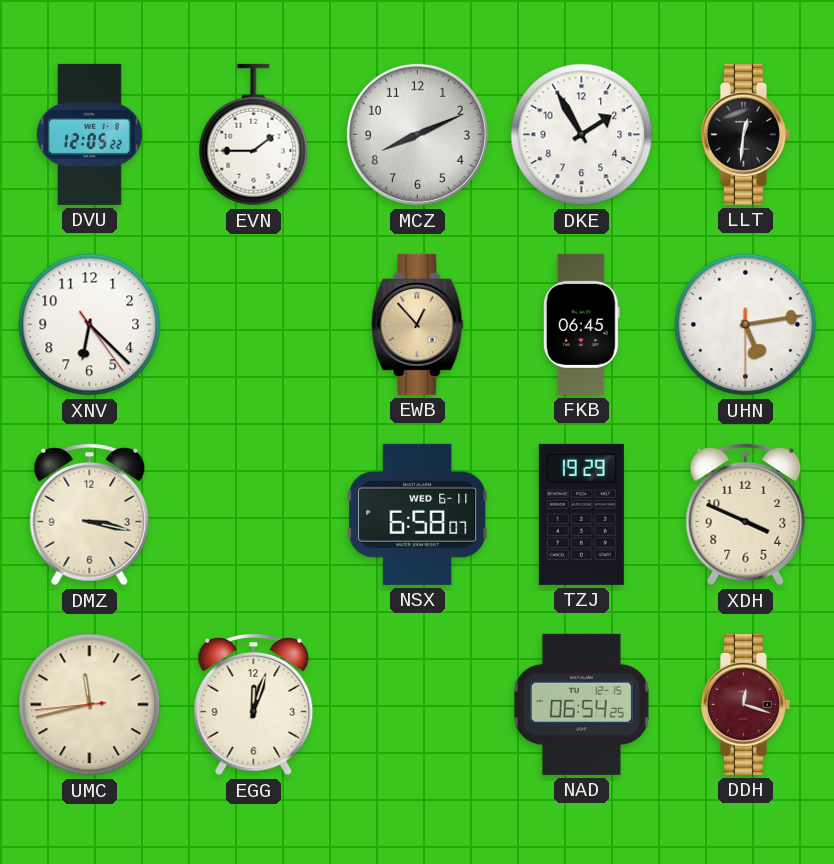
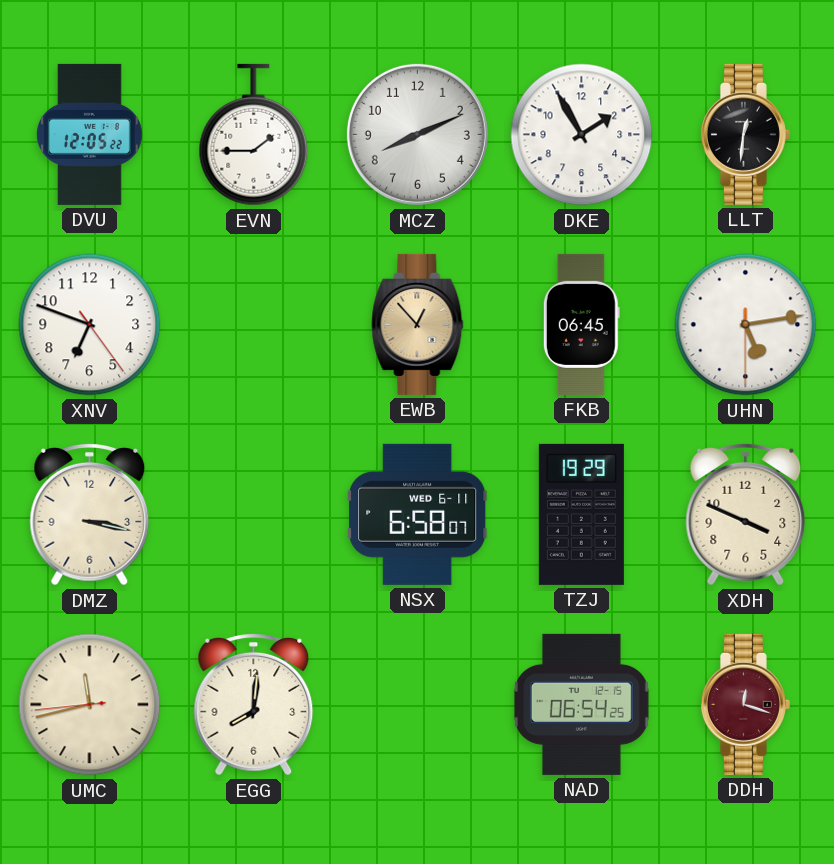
XNV: 6:22 -> 6:48 (90, 325)
EGG: 12:03 -> 8:01 (254, 704)
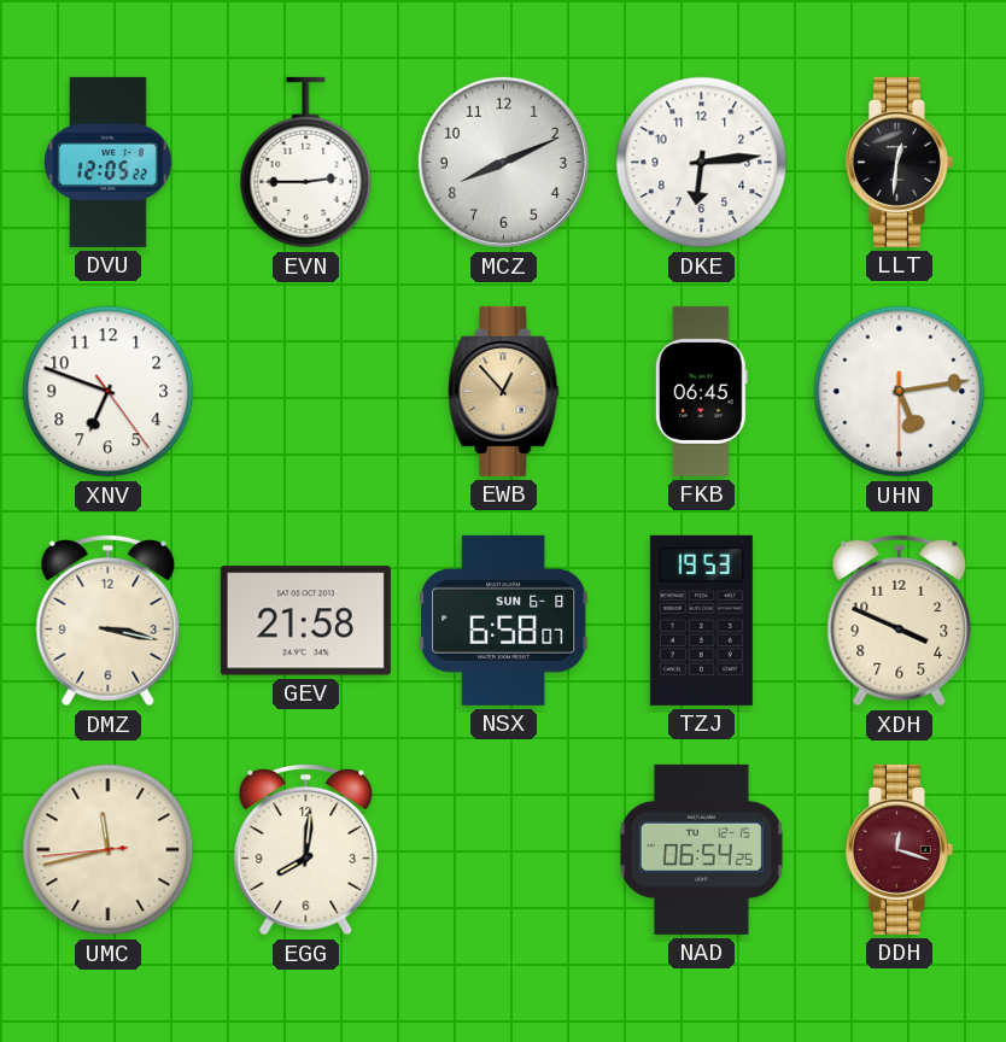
EVN: 1:45 -> 2:45 (306, 163)
DKE: 1:55 -> 6:14 (702, 163)
GEV: none -> 21:58 (305, 621)
NSX date: WED 6-11 -> SUN 6-8 (504, 620)
TZJ: 19:29 -> 19:53 (701, 620)
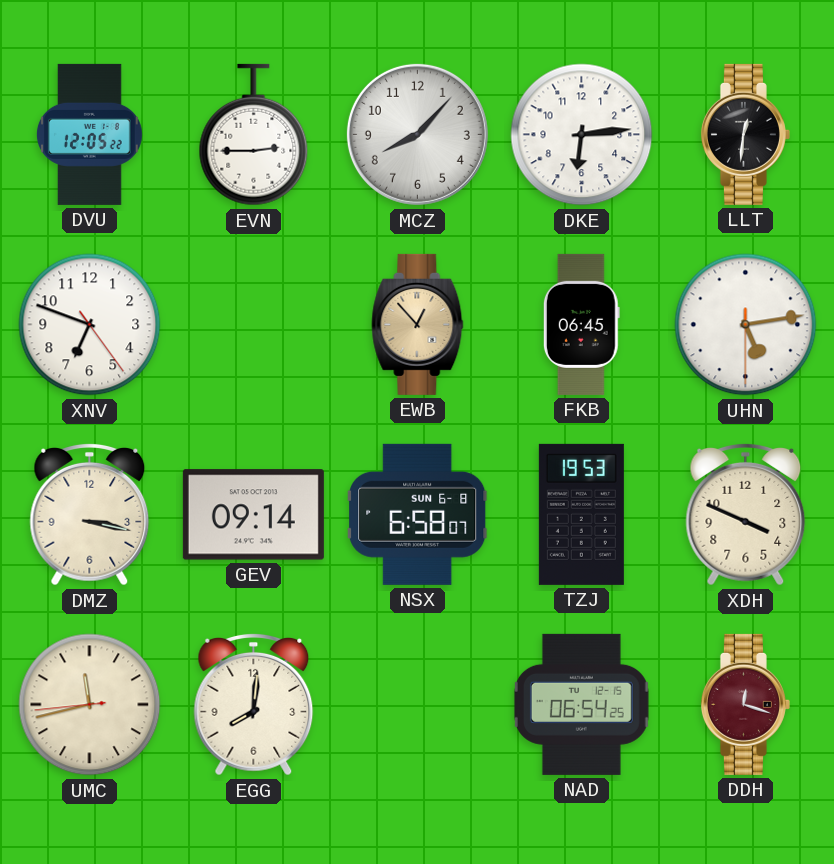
MCZ: 8:11 -> 8:07 (417, 134)
GEV: 21:58 -> 09:14 (253, 515)
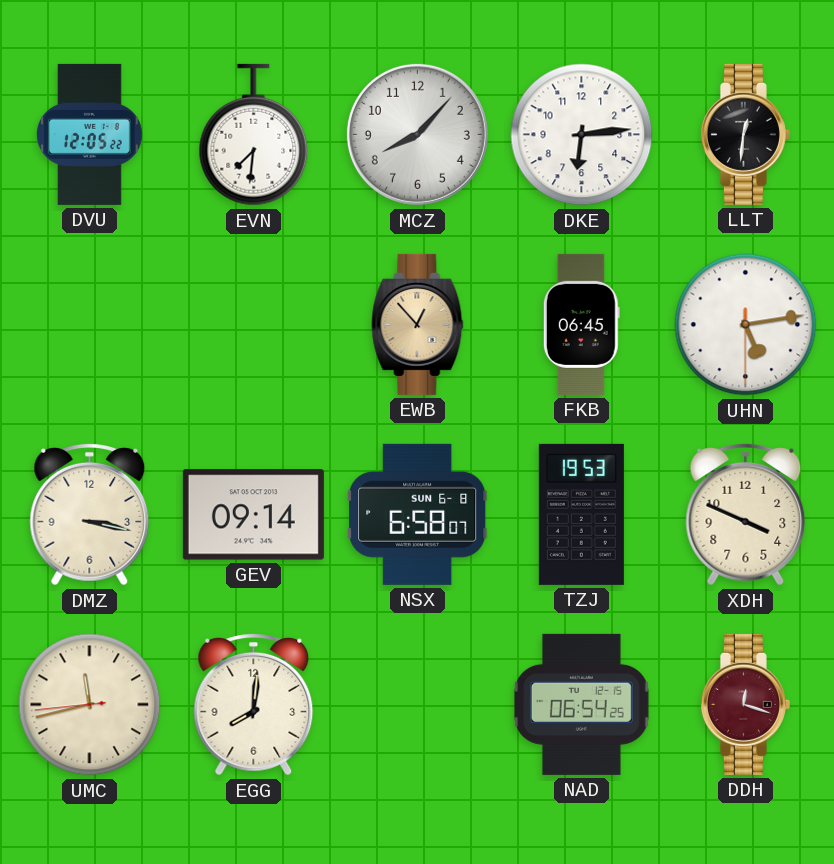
EVN: 2:45 -> 7:31 (254, 135)
XNV: 6:48 -> none (90, 325)
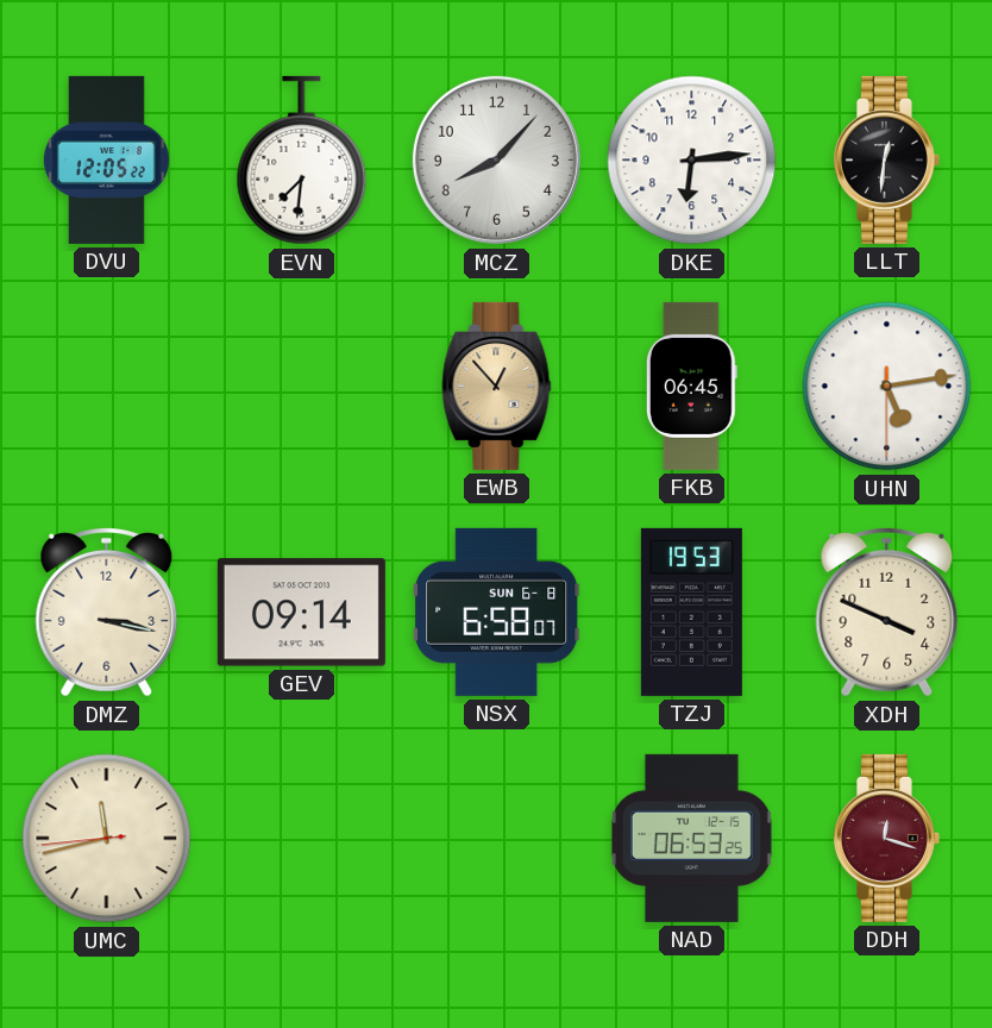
EGG: 8:01 -> none (254, 704)
NAD: 06:54 -> 06:53 (691, 838)
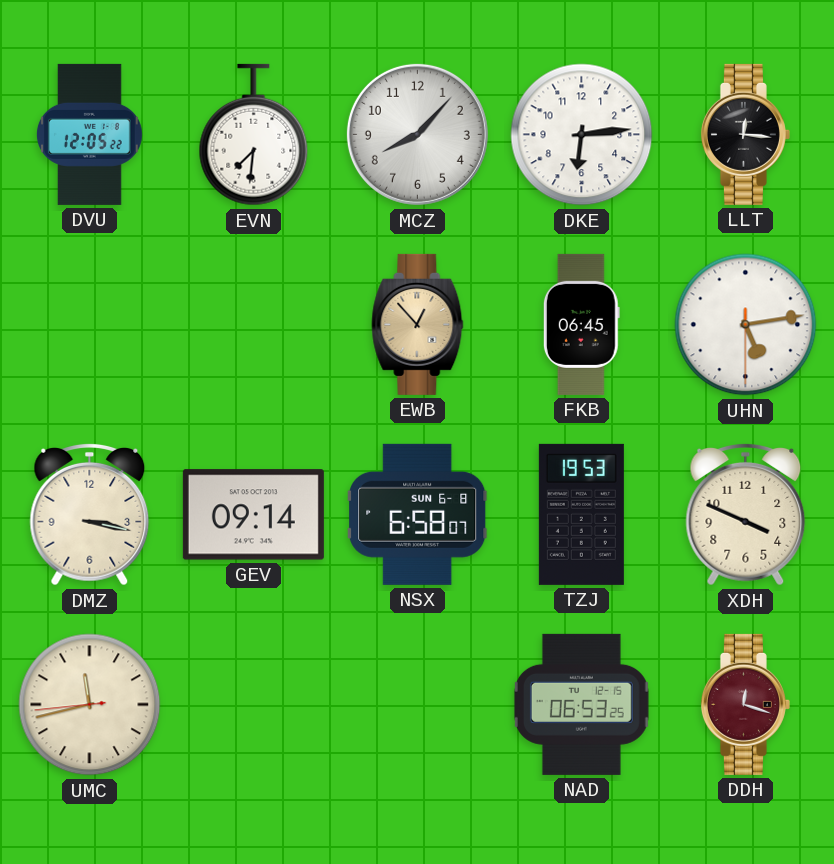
LLT: 12:31 -> 12:16 (745, 134)
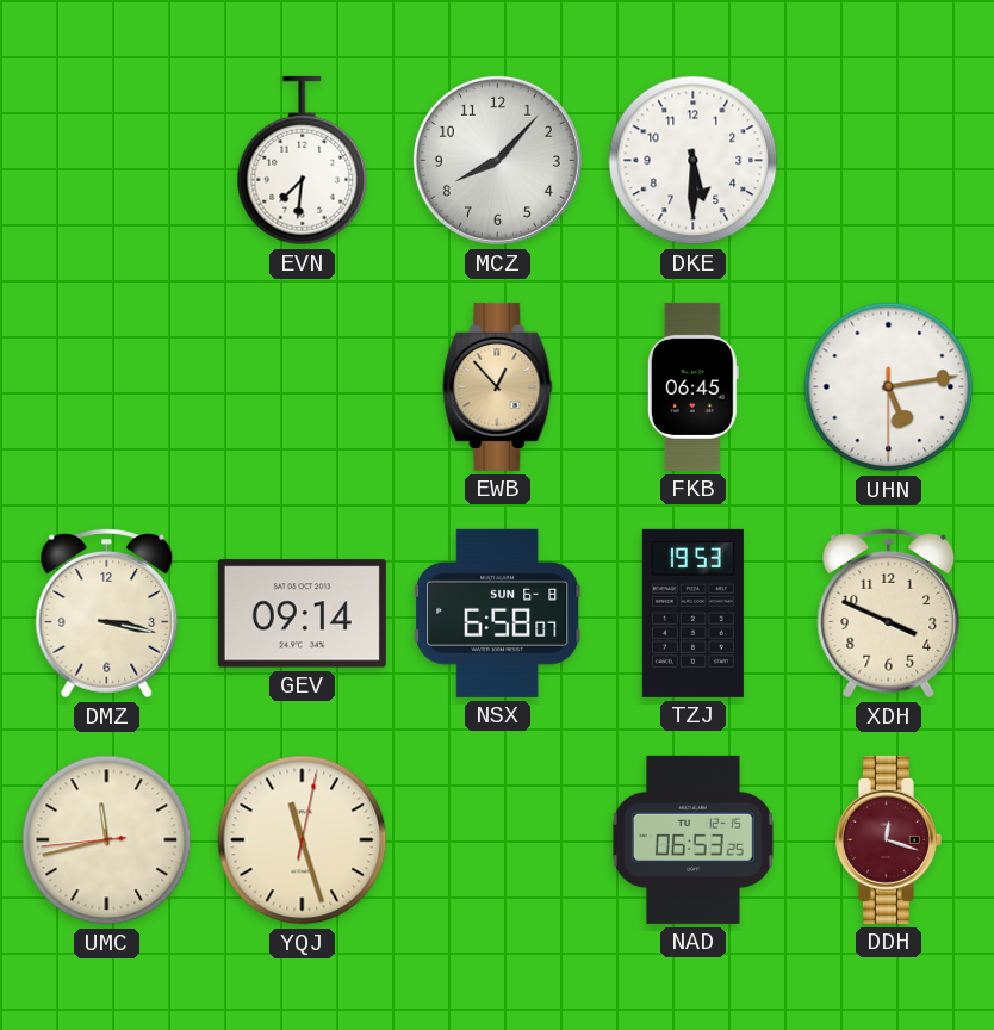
DVU: 12:05 -> none (89, 134)
DKE: 6:14 -> 5:30 (694, 161)
LLT: 12:16 -> none (745, 134)
YQJ: none -> 11:27 (303, 840)
